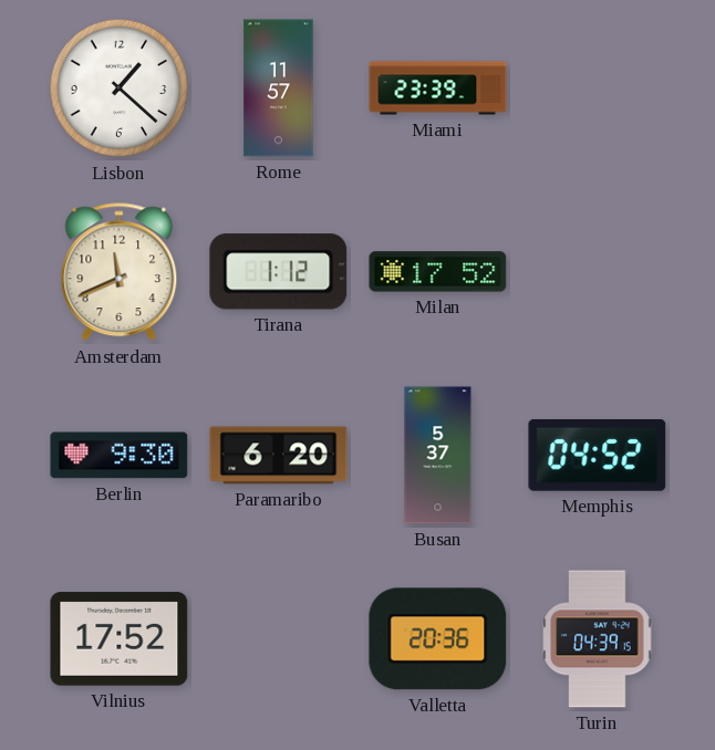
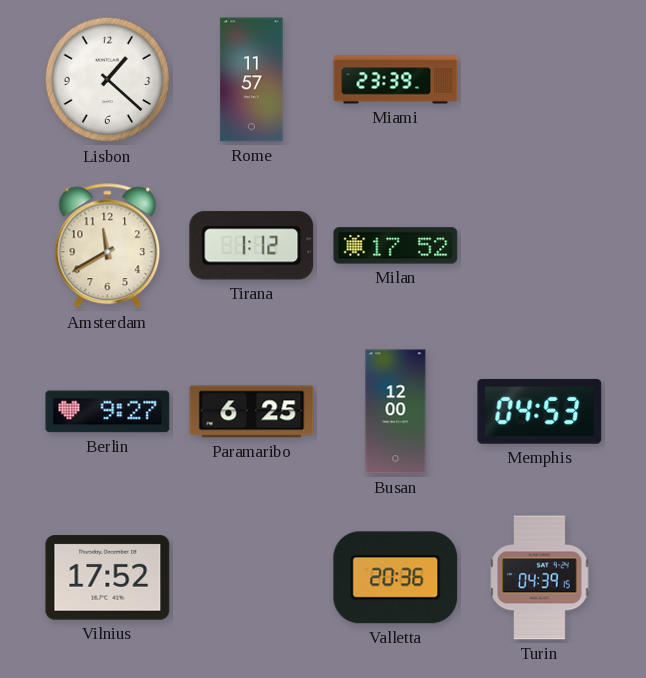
Amsterdam: 11:41 -> 11:40 (108, 246)
Berlin: 9:30 -> 9:27 (108, 412)
Paramaribo: 6:20 -> 6:25 (252, 412)
Busan: 5:37 -> 12:00 (396, 412)
Memphis: 04:52 -> 04:53 (540, 411)
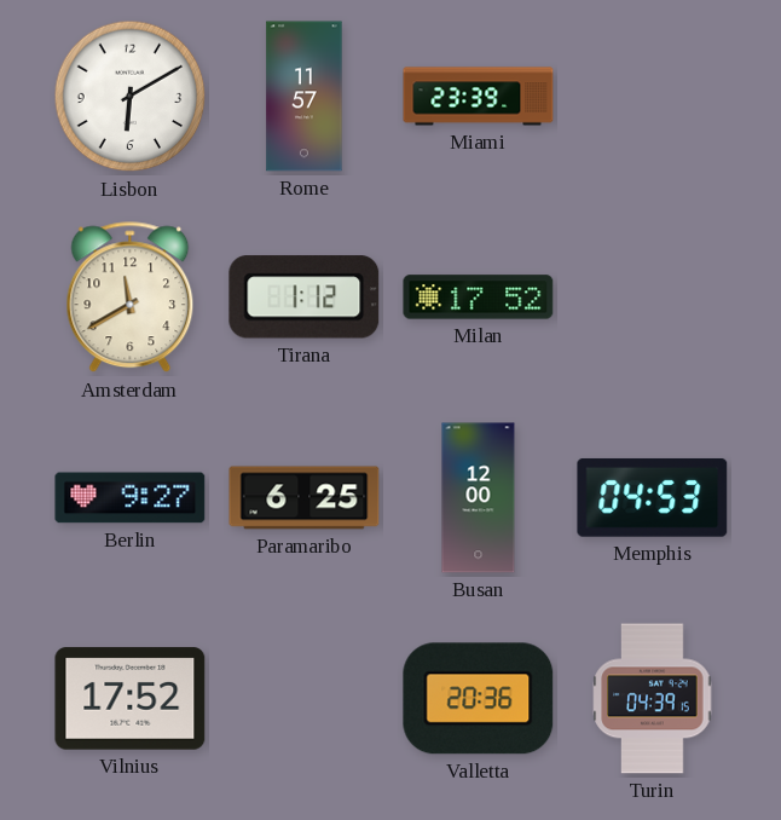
Lisbon: 1:22 -> 6:10 (131, 97)
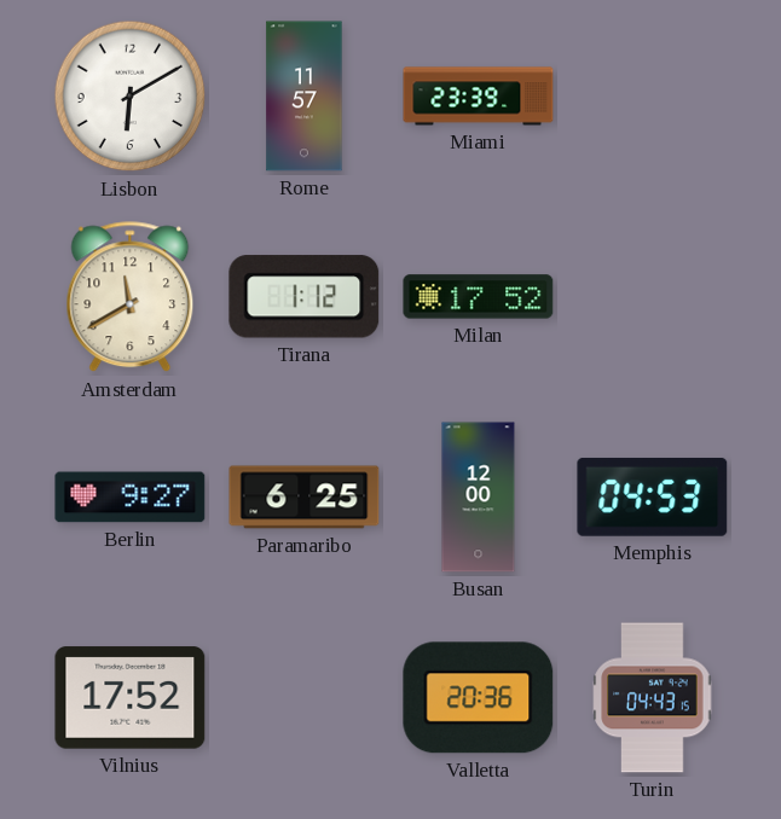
Turin: 04:39 -> 04:43 (653, 698)
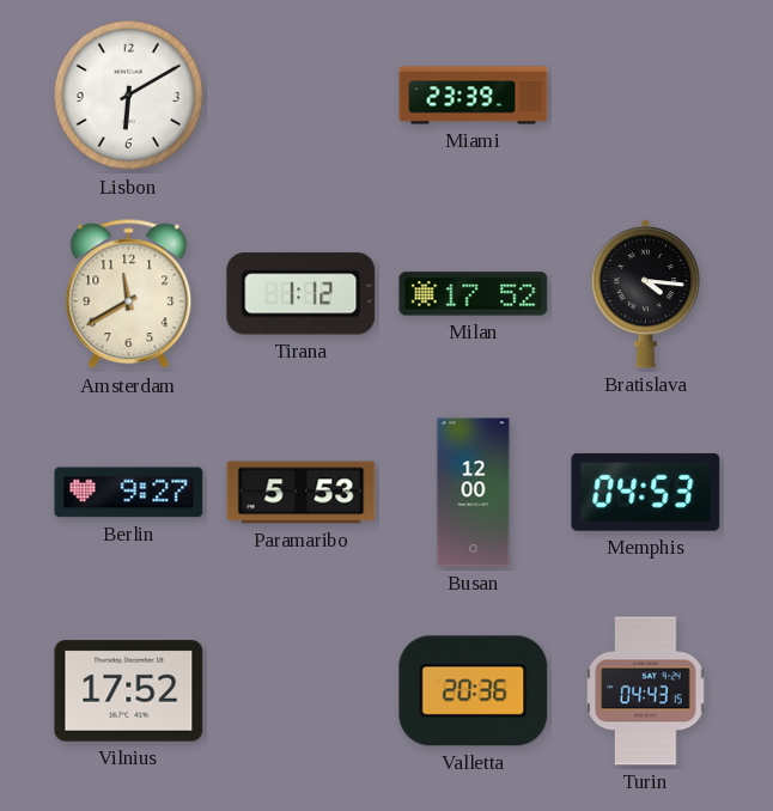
Rome: 11:57 -> none (305, 97)
Bratislava: none -> 4:16 (645, 294)
Paramaribo: 6:25 -> 5:53 (302, 493)
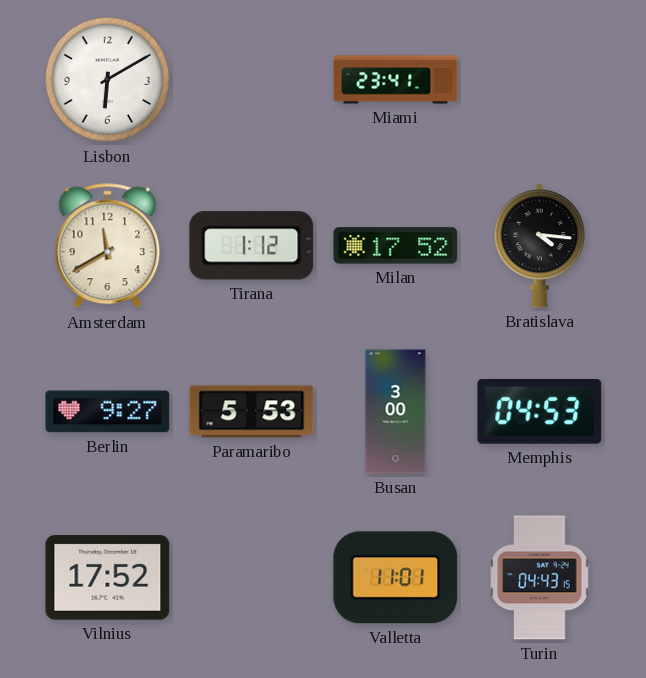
Miami: 23:39 -> 23:41 (396, 80)
Busan: 12:00 -> 3:00 (396, 412)
Valletta: 20:36 -> 11:01 (396, 578)
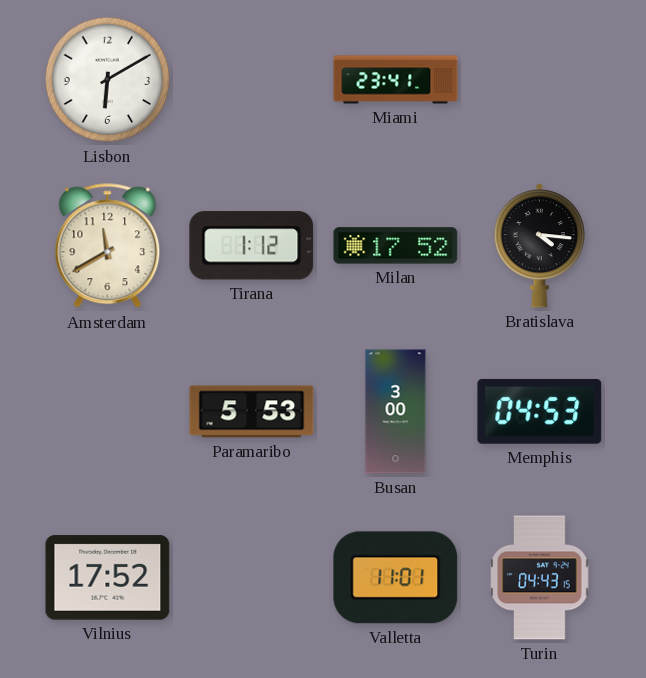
Berlin: 9:27 -> none (108, 412)
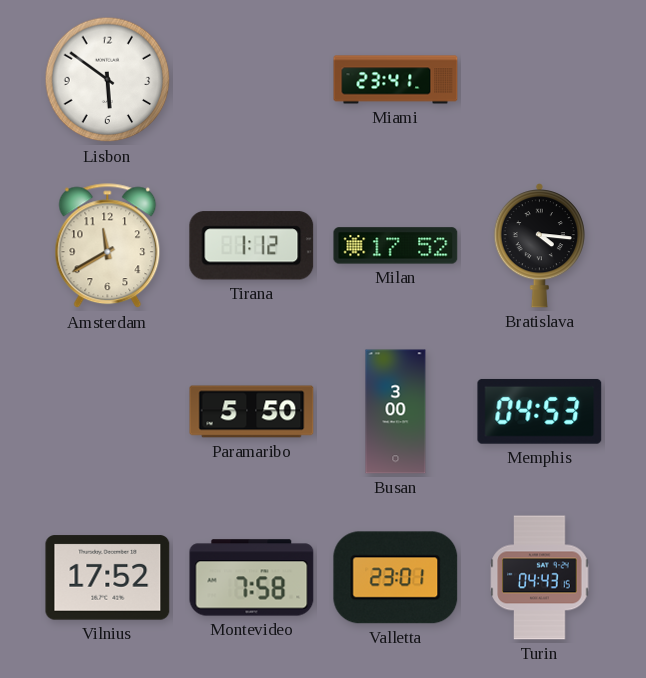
Lisbon: 6:10 -> 5:51 (108, 80)
Paramaribo: 5:53 -> 5:50 (252, 412)
Montevideo: none -> 7:58 (252, 578)
Valletta: 11:01 -> 23:01 (396, 578)
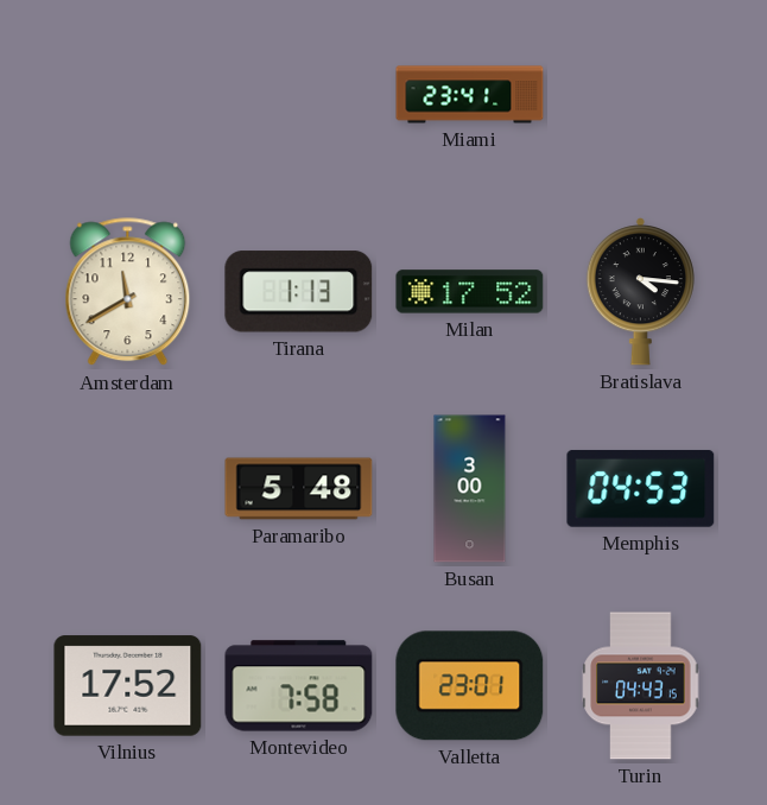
Lisbon: 5:51 -> none (108, 80)
Tirana: 1:12 -> 1:13 (299, 292)
Paramaribo: 5:50 -> 5:48 (299, 489)
